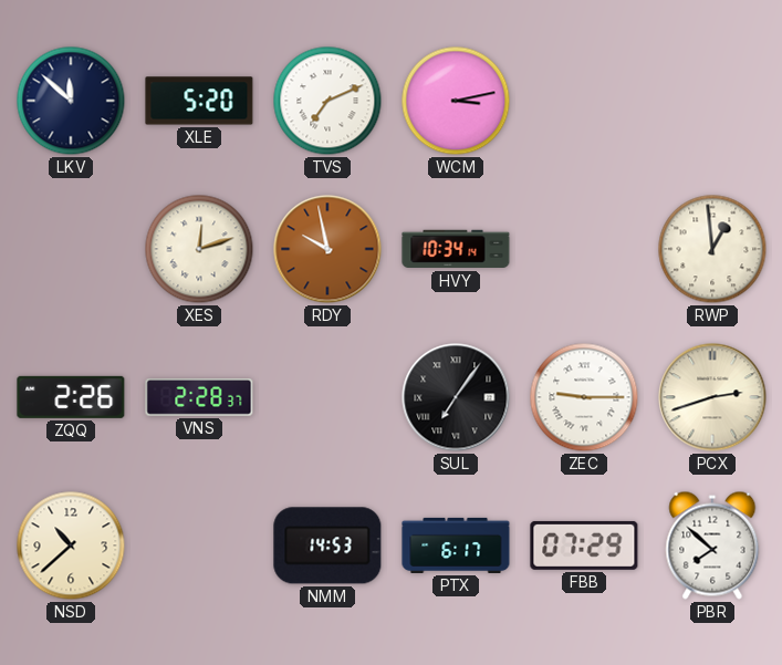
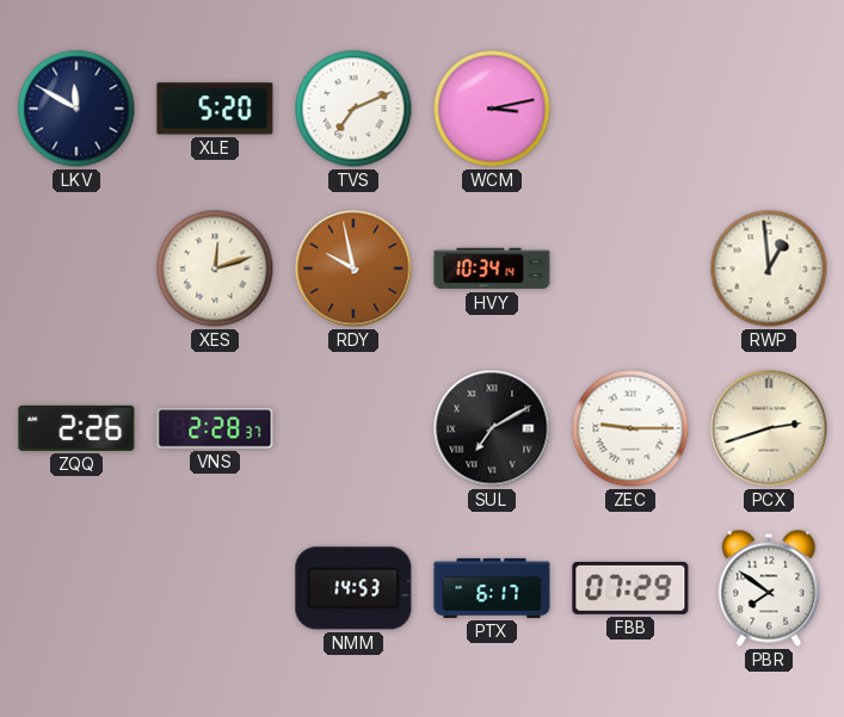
LKV: 11:52 -> 11:50 (76, 109)
SUL: 7:06 -> 7:10 (492, 428)
NSD: 10:38 -> none (71, 545)
PBR: 7:52 -> 7:51 (769, 588)
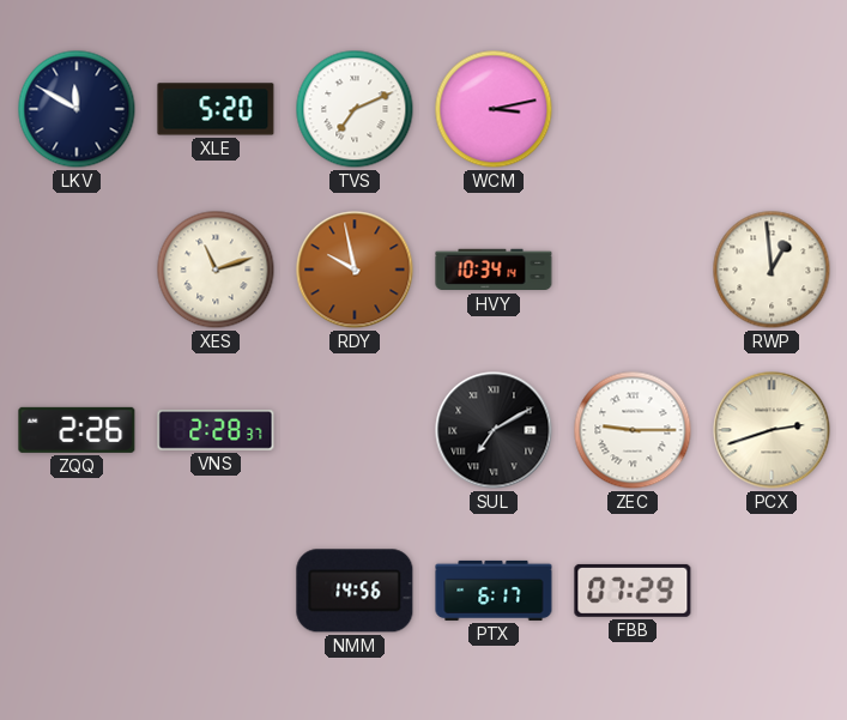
XES: 12:12 -> 11:12 (216, 270)
NMM: 14:53 -> 14:56 (355, 591)
PBR: 7:51 -> none (769, 588)
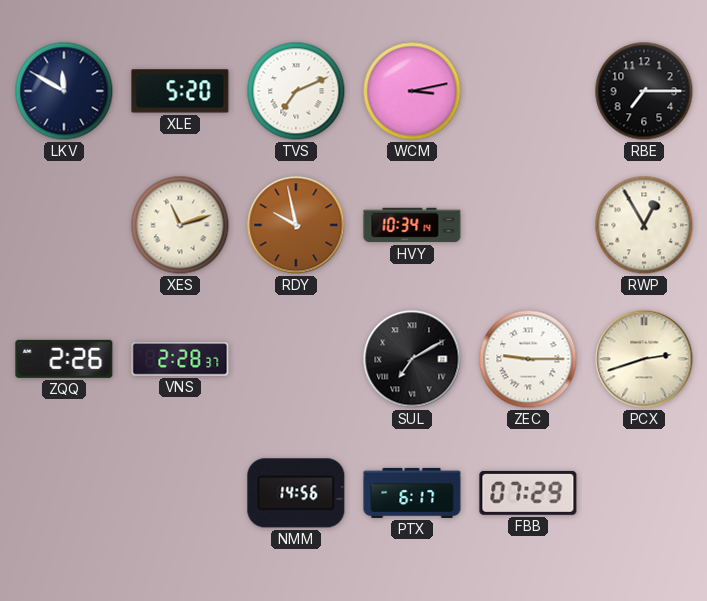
RBE: none -> 7:15 (644, 91)
RWP: 12:59 -> 12:55 (644, 225)
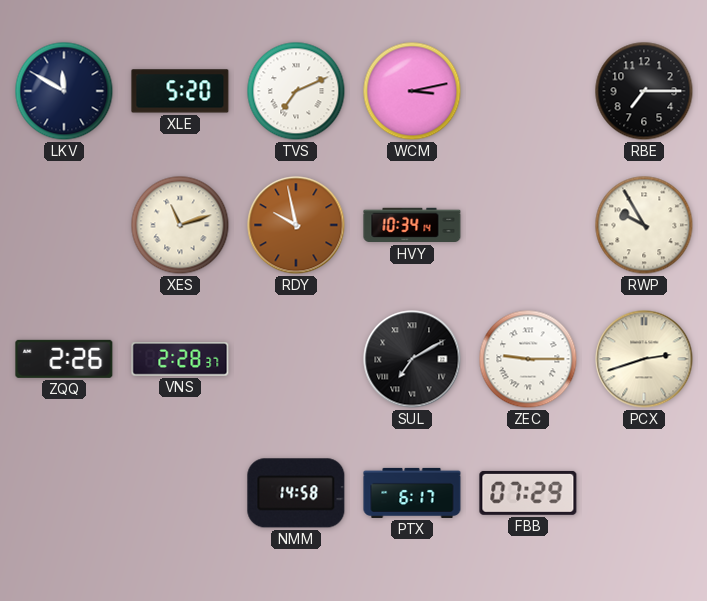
RWP: 12:55 -> 9:55 (644, 225)
NMM: 14:56 -> 14:58 (296, 493)
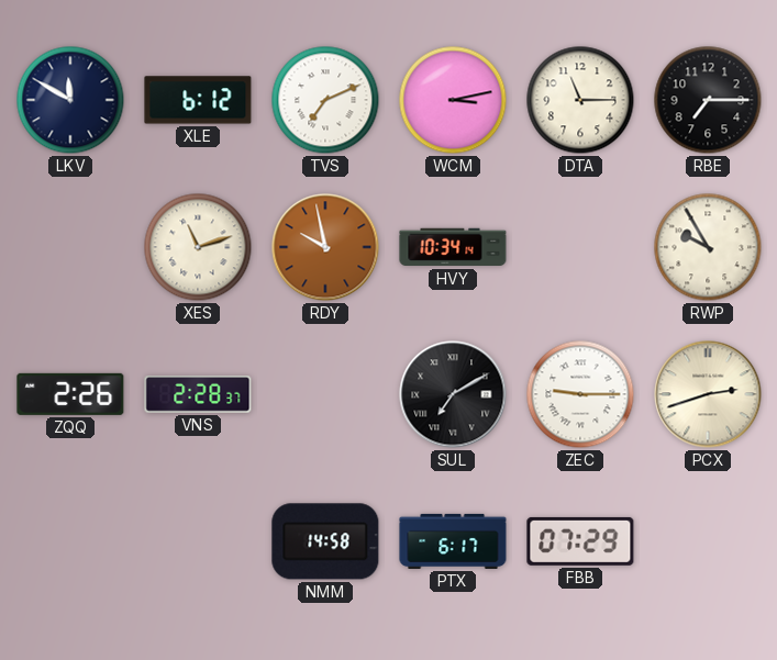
XLE: 5:20 -> 6:12 (198, 100)
DTA: none -> 11:15 (580, 100)
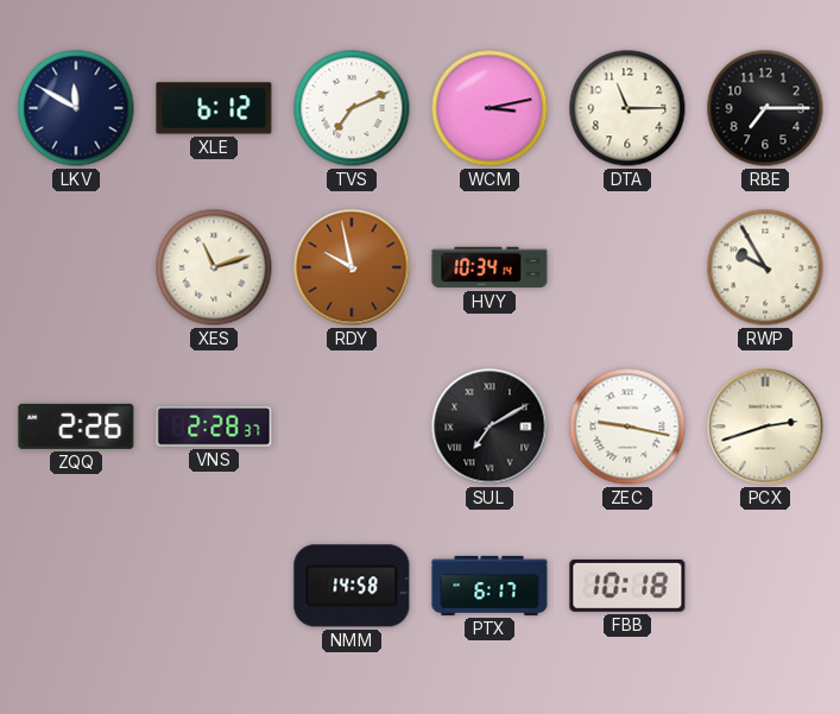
ZEC: 9:15 -> 9:17 (627, 426)
FBB: 07:29 -> 10:18 (627, 586)
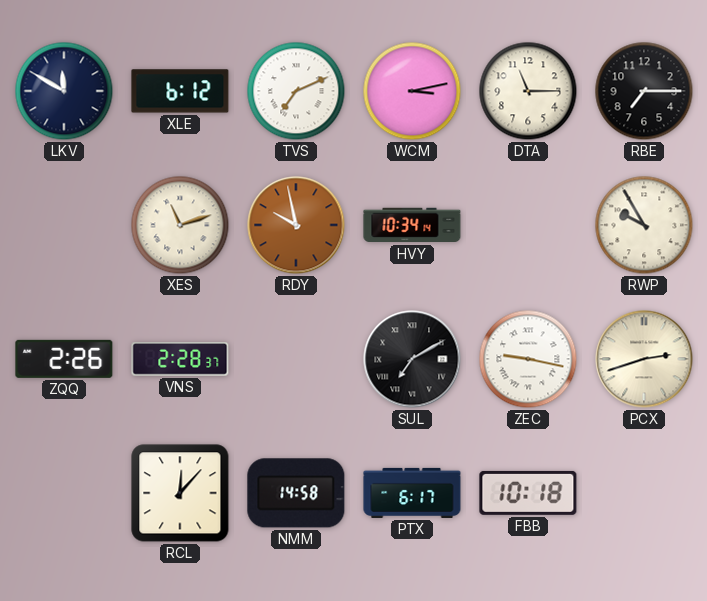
RCL: none -> 12:07 (180, 493)
